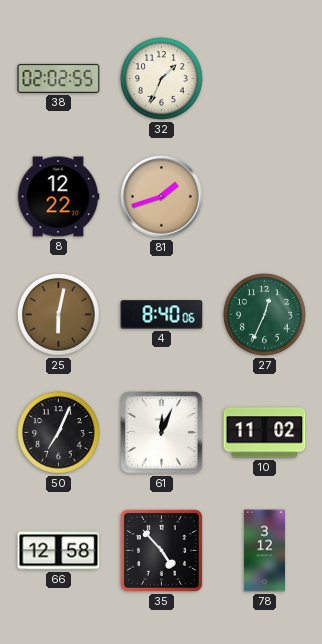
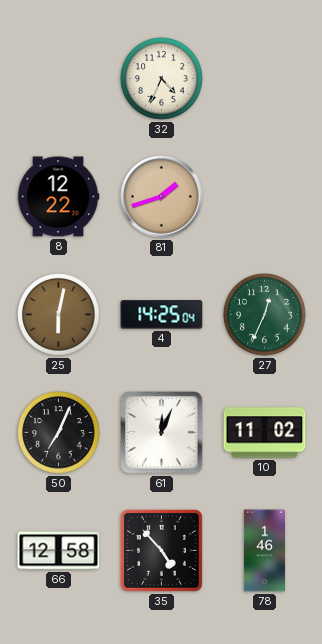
38: 02:02 -> none (59, 78)
32: 1:34 -> 4:34 (162, 79)
4: 8:40 -> 14:25 (162, 315)
78: 3:12 -> 1:46 (264, 551)
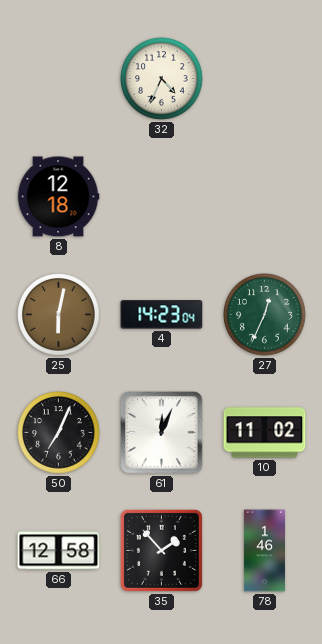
8: 12:22 -> 12:18 (58, 197)
81: 1:42 -> none (162, 197)
4: 14:25 -> 14:23 (162, 315)
35: 4:53 -> 1:53 (161, 550)
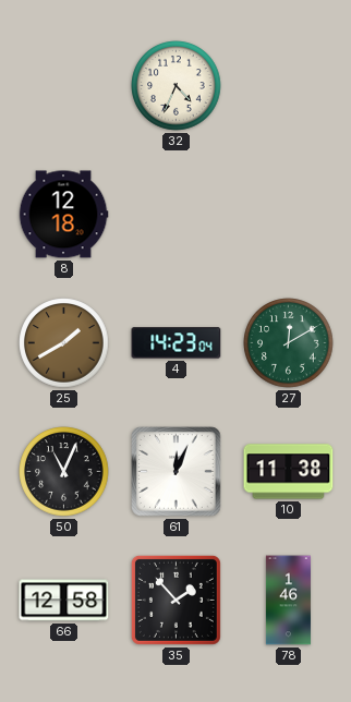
25: 6:02 -> 1:40 (64, 343)
27: 12:34 -> 12:10 (289, 343)
50: 7:04 -> 11:04 (64, 472)
10: 11:02 -> 11:38 (289, 472)
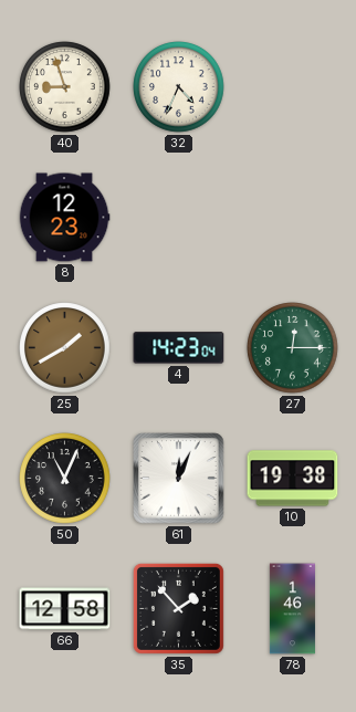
40: none -> 8:57 (65, 87)
8: 12:18 -> 12:23 (64, 218)
27: 12:10 -> 12:15 (293, 348)
10: 11:38 -> 19:38 (293, 479)
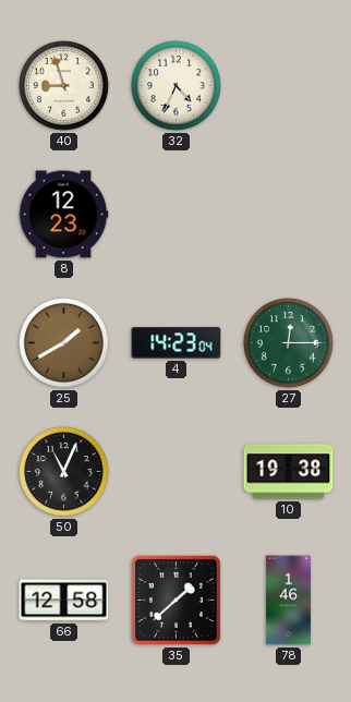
61: 12:04 -> none (179, 479)
35: 1:53 -> 1:38 (175, 600)
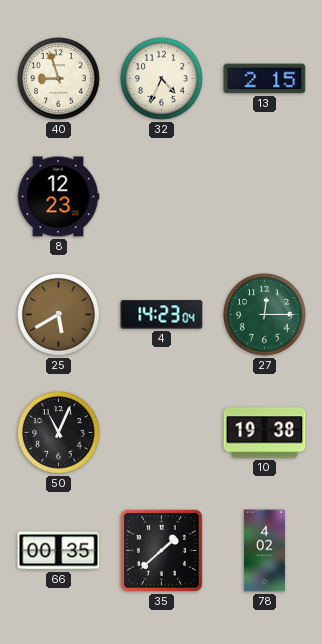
13: none -> 2:15 (265, 79)
25: 1:40 -> 5:40 (59, 315)
66: 12:58 -> 00:35 (59, 551)
78: 1:46 -> 4:02 (264, 551)
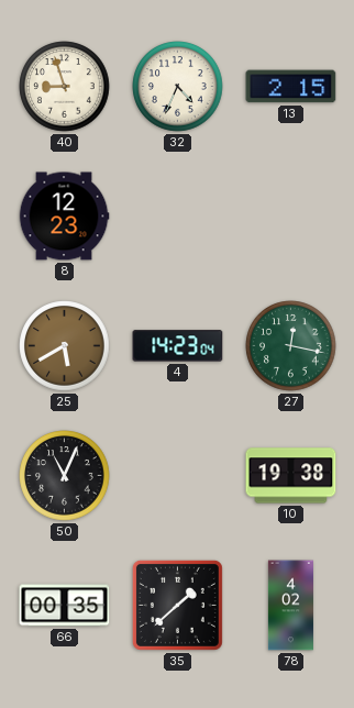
27: 12:15 -> 12:17 (291, 346)
